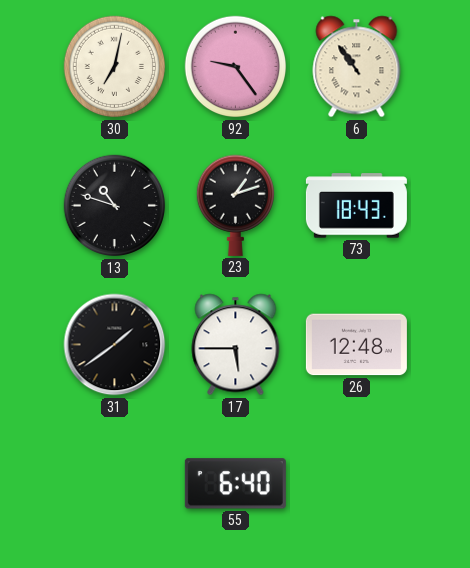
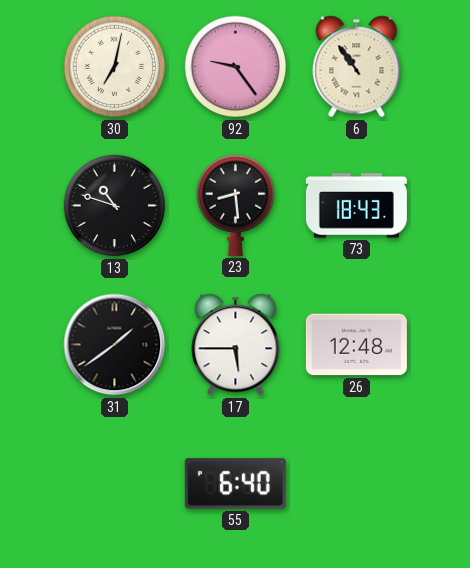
23: 1:12 -> 8:29 (235, 205)
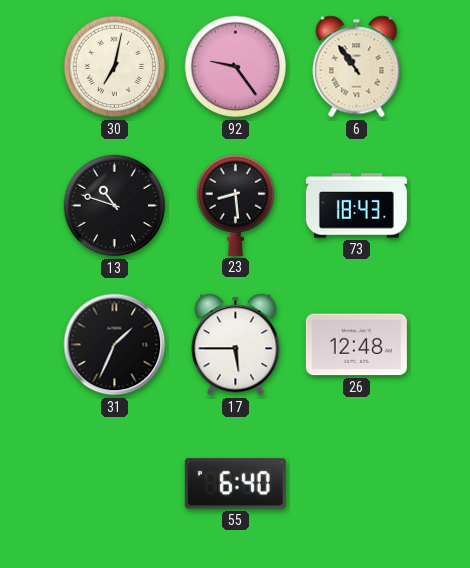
31: 1:39 -> 1:34 (115, 345)
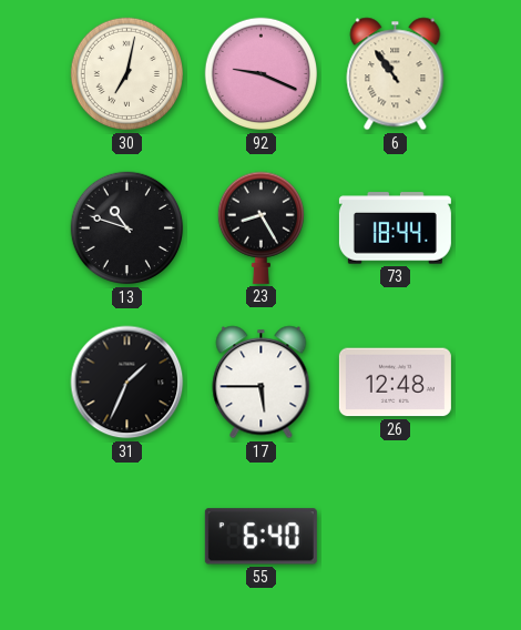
92: 9:24 -> 9:19 (262, 74)
23: 8:29 -> 8:25 (260, 227)
73: 18:43 -> 18:44 (395, 228)
